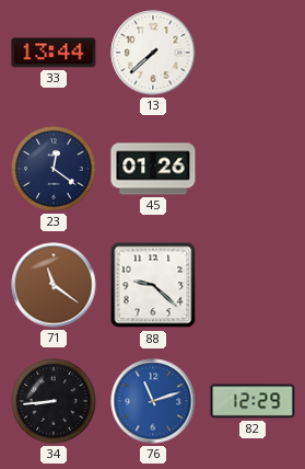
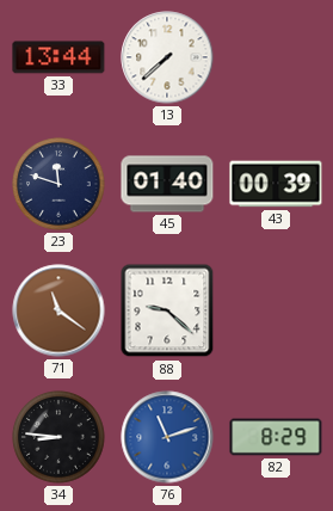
23: 12:21 -> 11:48 (58, 184)
45: 01:26 -> 01:40 (167, 184)
43: none -> 00:39 (276, 184)
34: 8:44 -> 8:46 (58, 437)
82: 12:29 -> 8:29 (276, 437)
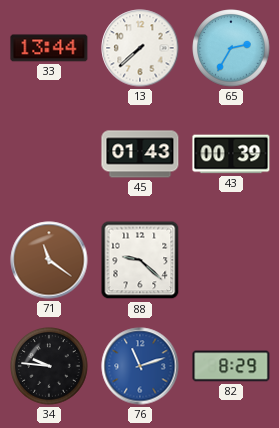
65: none -> 2:35 (231, 48)
23: 11:48 -> none (58, 184)
45: 01:40 -> 01:43 (140, 154)
34: 8:46 -> 9:46 (49, 366)
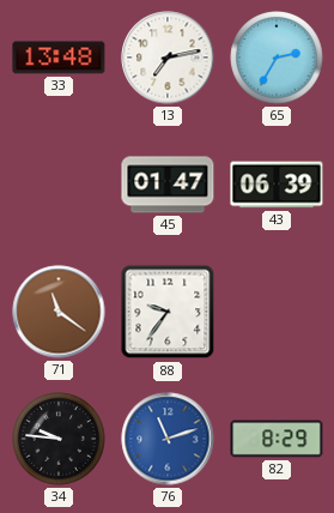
33: 13:44 -> 13:48 (59, 58)
13: 7:38 -> 7:13 (168, 58)
45: 01:43 -> 01:47 (168, 185)
43: 00:39 -> 06:39 (277, 185)
88: 9:22 -> 9:36 (168, 312)
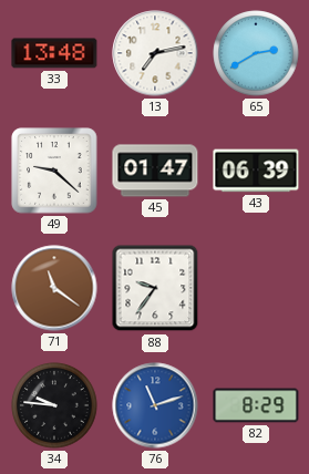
65: 2:35 -> 2:40 (256, 53)
49: none -> 9:22 (54, 171)
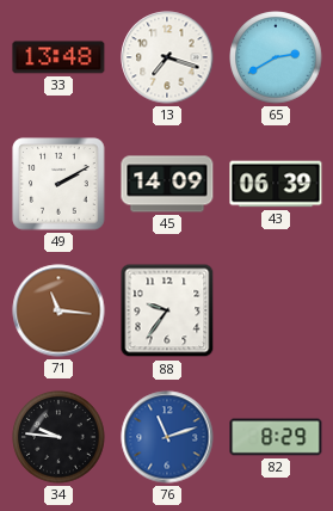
13: 7:13 -> 7:18 (167, 57)
49: 9:22 -> 2:10 (58, 184)
45: 01:47 -> 14:09 (167, 184)
71: 11:21 -> 11:16 (58, 310)
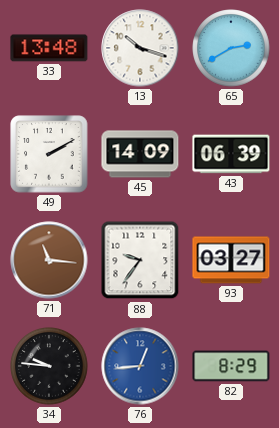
13: 7:18 -> 10:18 (140, 48)
93: none -> 03:27 (231, 260)
76: 11:12 -> 12:44 (140, 366)
